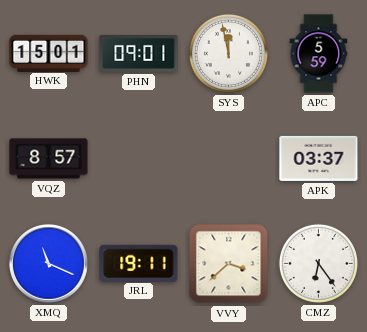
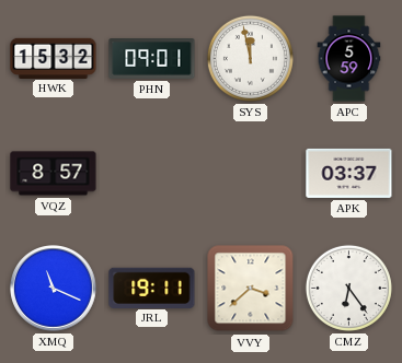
HWK: 15:01 -> 15:32 (54, 58)
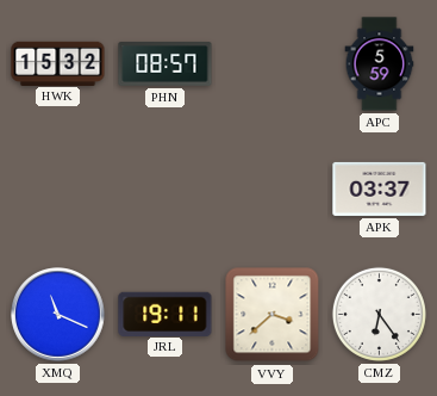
PHN: 09:01 -> 08:57 (166, 64)
SYS: 11:58 -> none (250, 58)
VQZ: 8:57 -> none (54, 174)
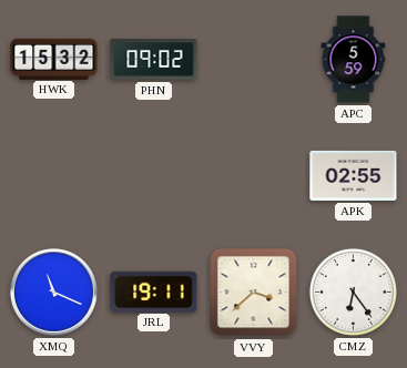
PHN: 08:57 -> 09:02 (154, 60)
APK: 03:37 -> 02:55 (354, 175)
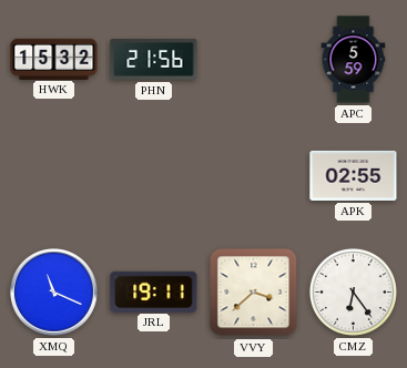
PHN: 09:02 -> 21:56 (154, 60)
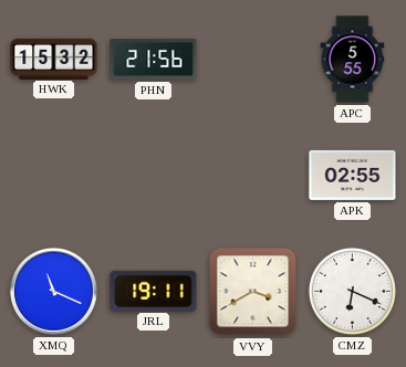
APC: 5:59 -> 5:55 (353, 60)
VVY: 3:38 -> 3:40 (253, 292)
CMZ: 6:24 -> 6:19 (352, 291)
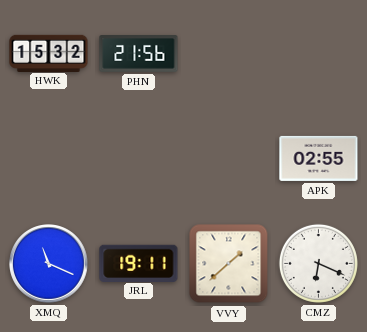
APC: 5:55 -> none (353, 60)
VVY: 3:40 -> 1:38 (229, 264)
